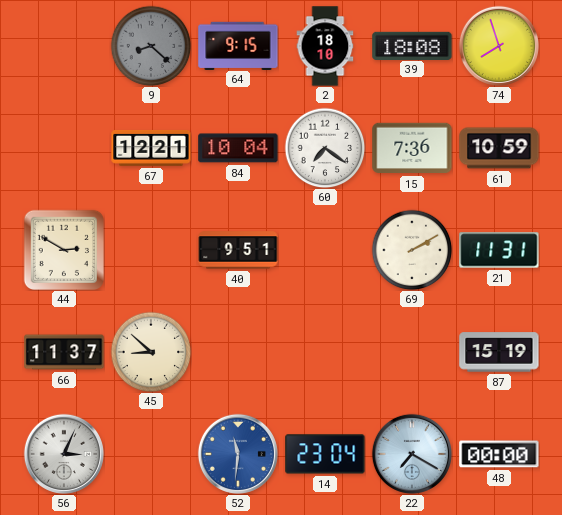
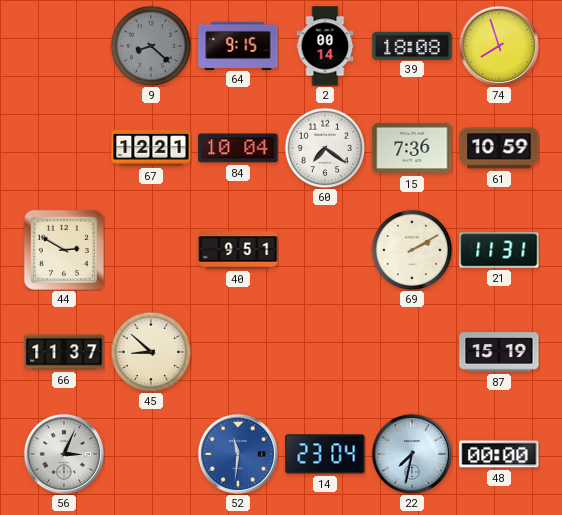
2: 18:10 -> 00:14 (325, 46)
22: 7:20 -> 7:32 (412, 454)
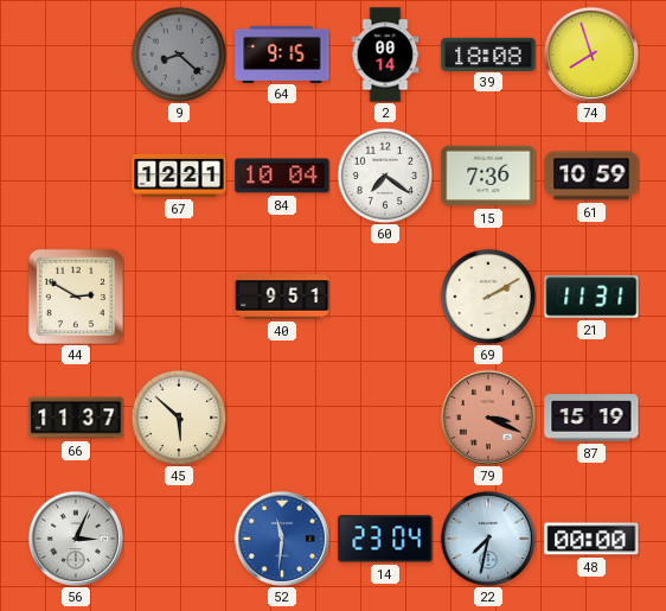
45: 8:52 -> 5:52 (179, 418)
79: none -> 3:19 (488, 418)
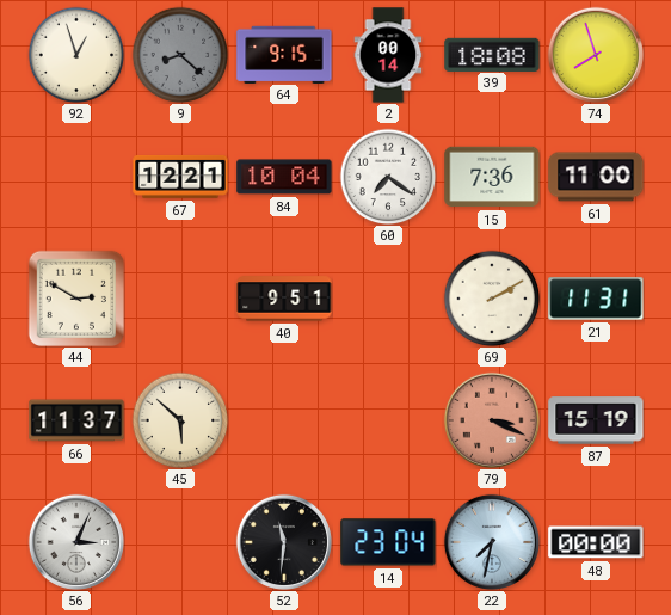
92: none -> 12:57 (76, 55)
61: 10:59 -> 11:00 (596, 177)
52 dial: blue -> black (284, 542)
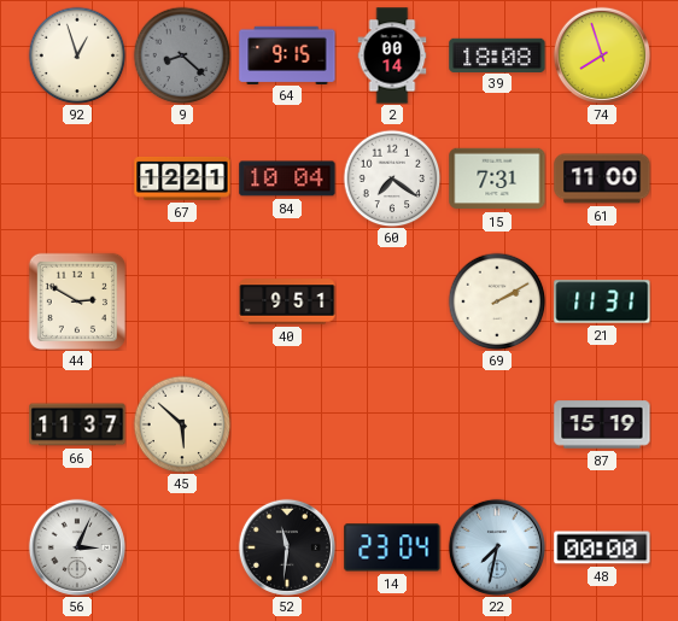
15: 7:36 -> 7:31 (497, 178)
79: 3:19 -> none (492, 420)
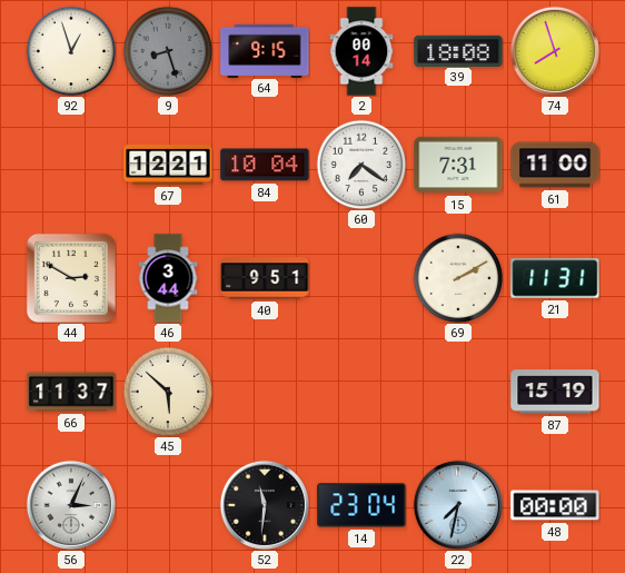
9: 8:22 -> 8:27 (168, 51)
46: none -> 3:44 (168, 278)
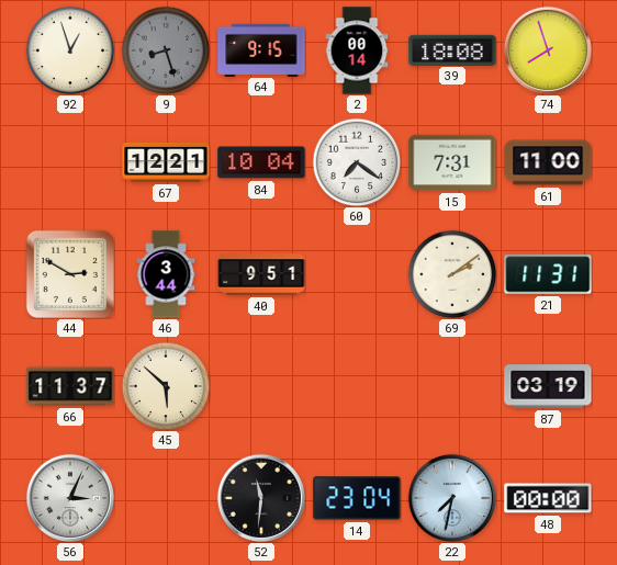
69: 2:10 -> 2:09 (452, 274)
87: 15:19 -> 03:19 (548, 386)
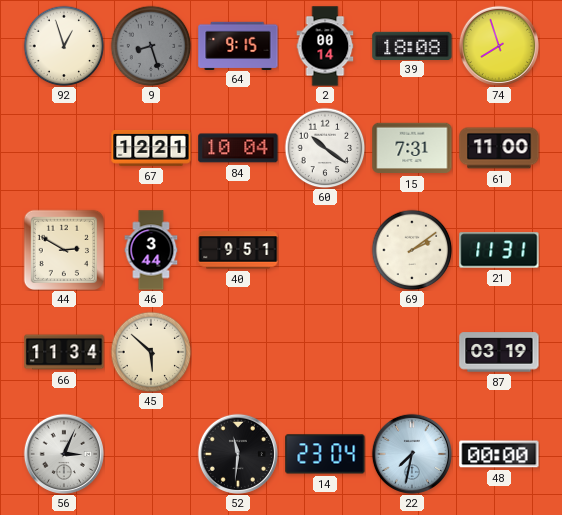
60: 7:21 -> 10:21 (325, 148)
66: 11:37 -> 11:34 (64, 352)
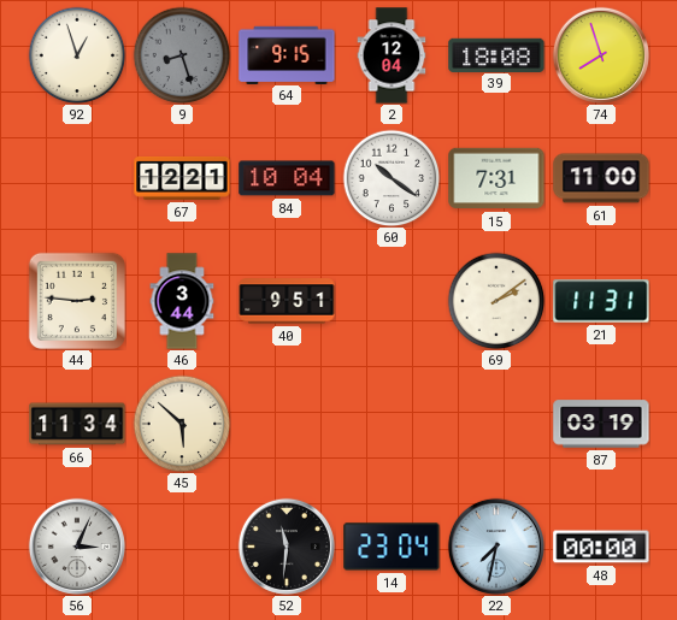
2: 00:14 -> 12:04 (392, 55)
44: 2:50 -> 2:46 (76, 300)
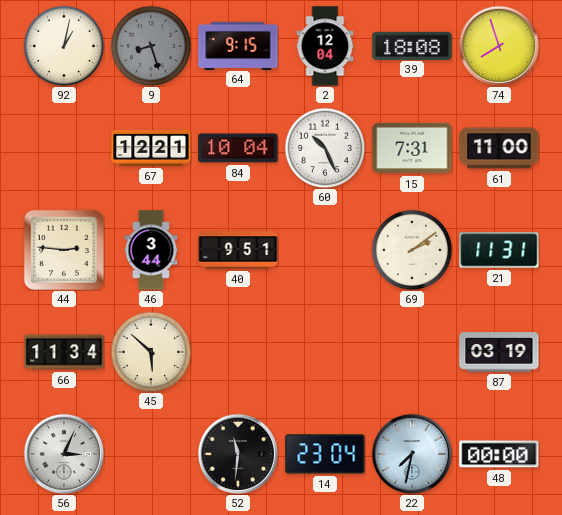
92: 12:57 -> 1:02 (64, 46)
60: 10:21 -> 10:26 (325, 148)
